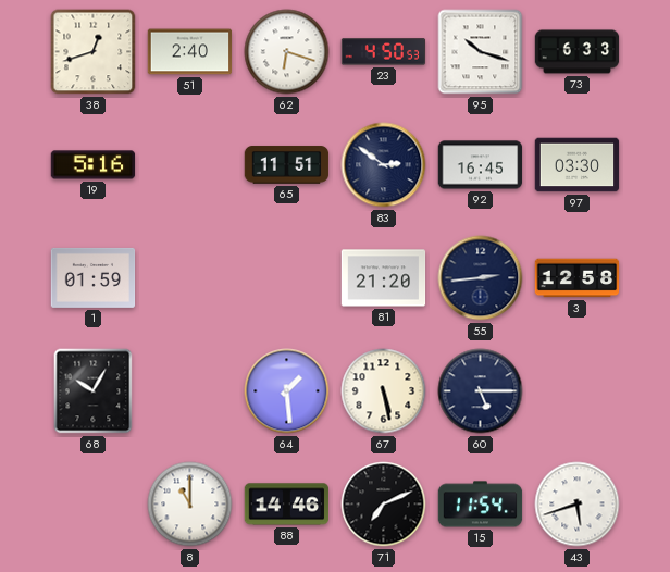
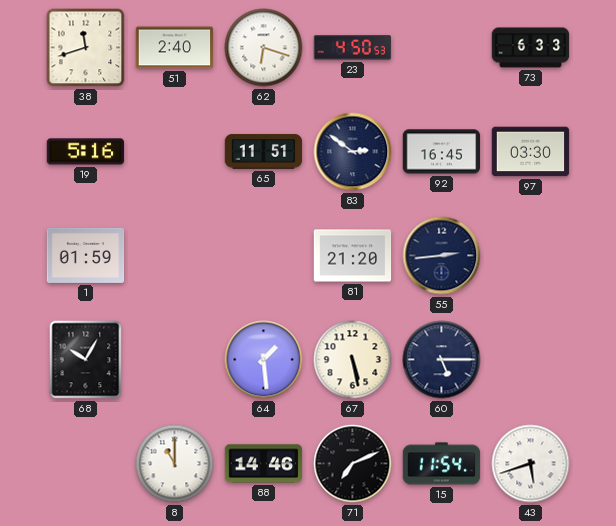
38: 12:42 -> 11:42 (86, 48)
95: 10:18 -> none (481, 52)
3: 12:58 -> none (578, 278)
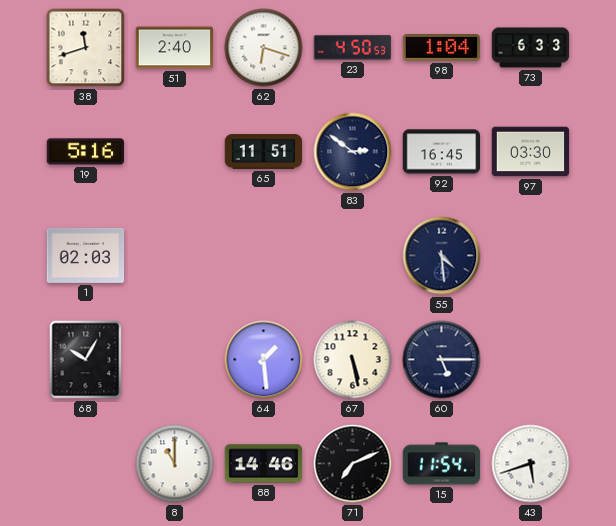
98: none -> 1:04 (442, 48)
1: 01:59 -> 02:03 (86, 255)
81: 21:20 -> none (353, 256)
55: 2:44 -> 4:29 (442, 256)
